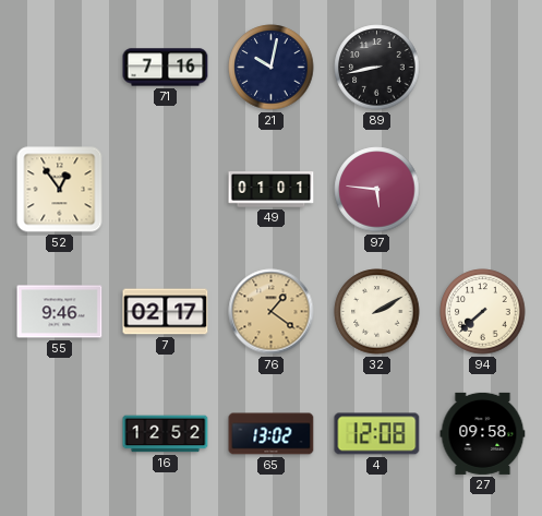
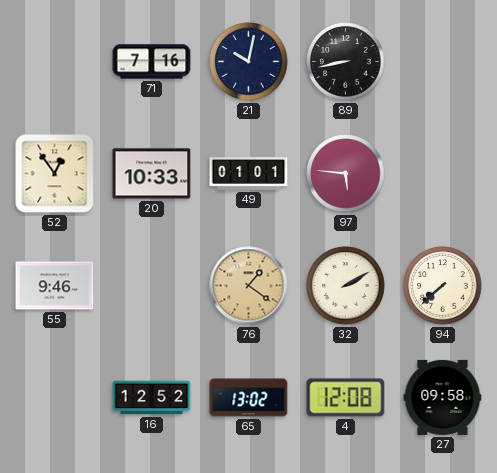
20: none -> 10:33 (152, 174)
7: 02:17 -> none (166, 312)
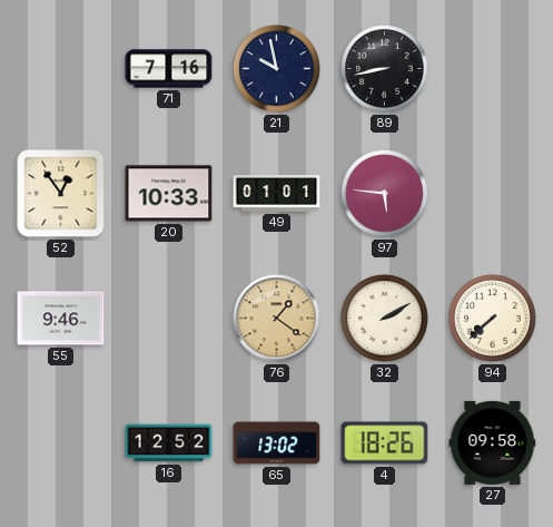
21: 10:02 -> 9:58 (277, 69)
4: 12:08 -> 18:26 (385, 443)
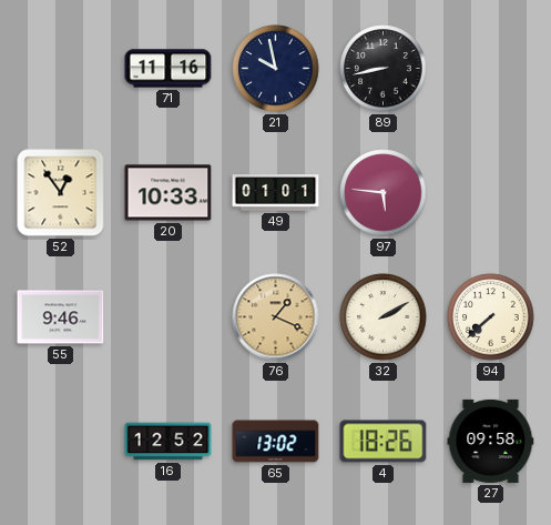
71: 7:16 -> 11:16 (169, 69)
76: 1:21 -> 1:19 (276, 317)
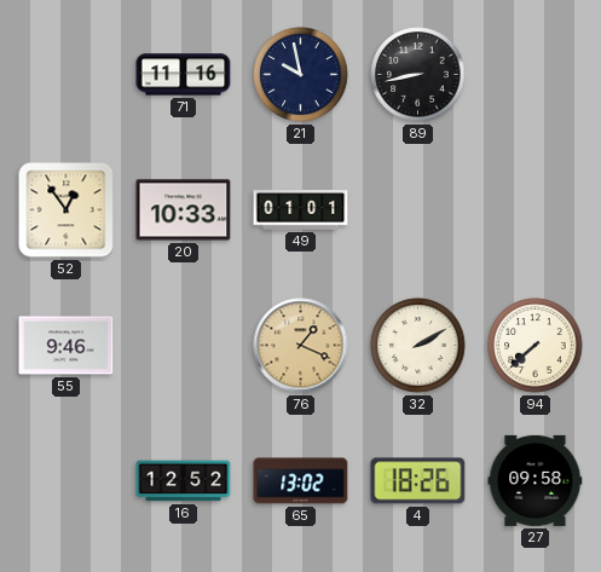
97: 5:46 -> none (384, 193)
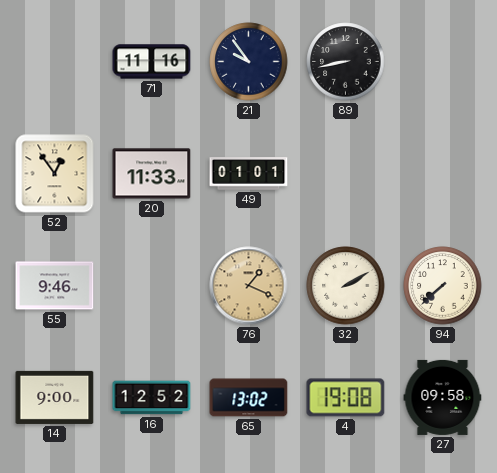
21: 9:58 -> 9:54 (249, 62)
20: 10:33 -> 11:33 (152, 174)
14: none -> 9:00 (55, 397)
4: 18:26 -> 19:08 (346, 398)
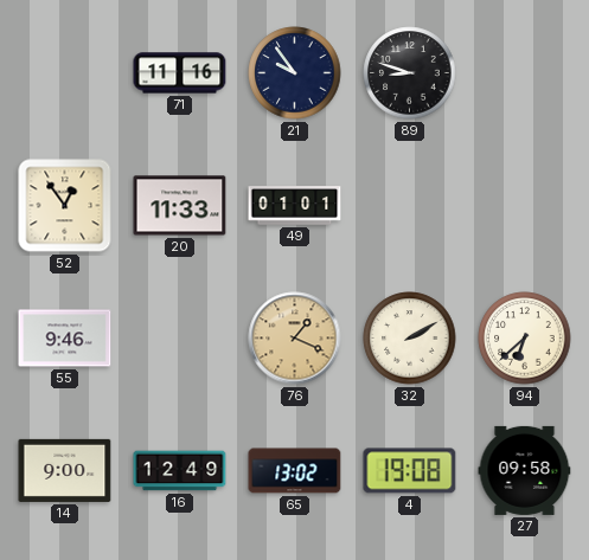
89: 8:43 -> 8:48 (410, 73)
94: 7:38 -> 6:38 (525, 339)
16: 12:52 -> 12:49 (180, 471)
